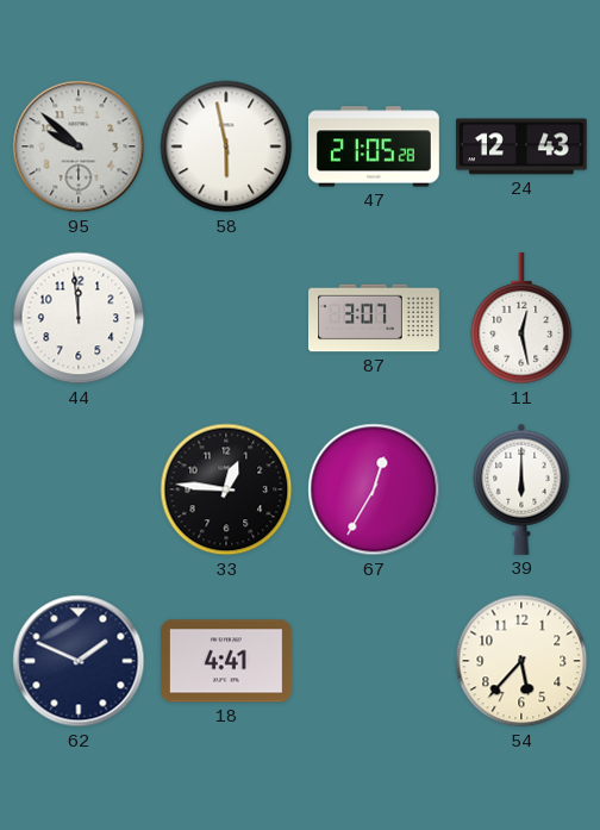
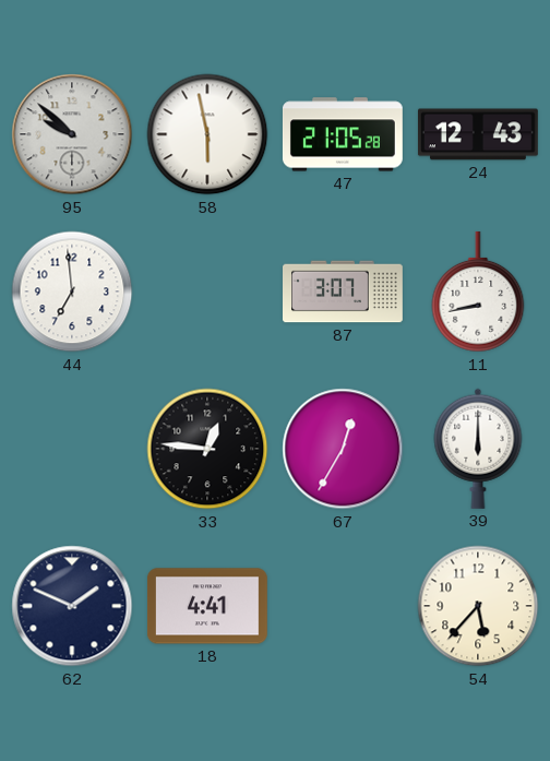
44: 11:59 -> 6:59 (72, 292)
11: 12:28 -> 8:43 (478, 292)
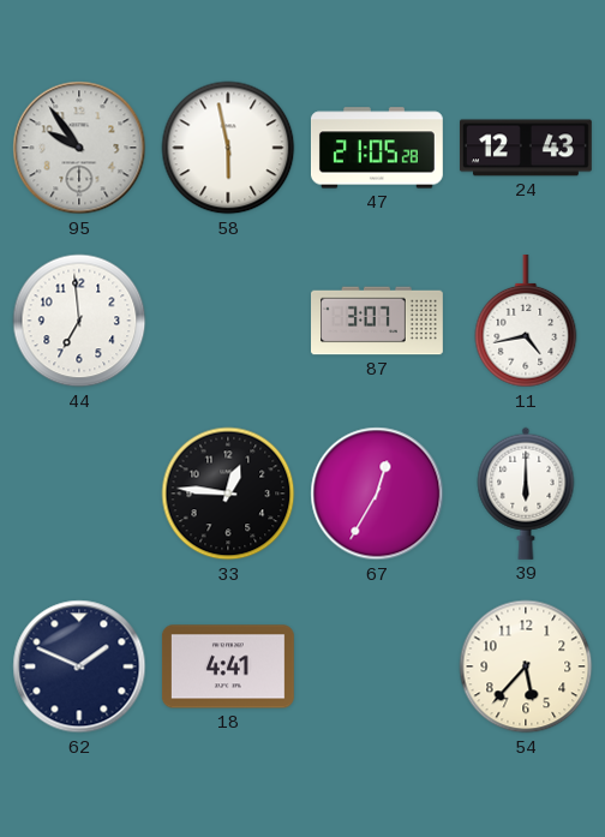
95: 9:52 -> 9:54 (79, 148)
11: 8:43 -> 4:43 (526, 321)
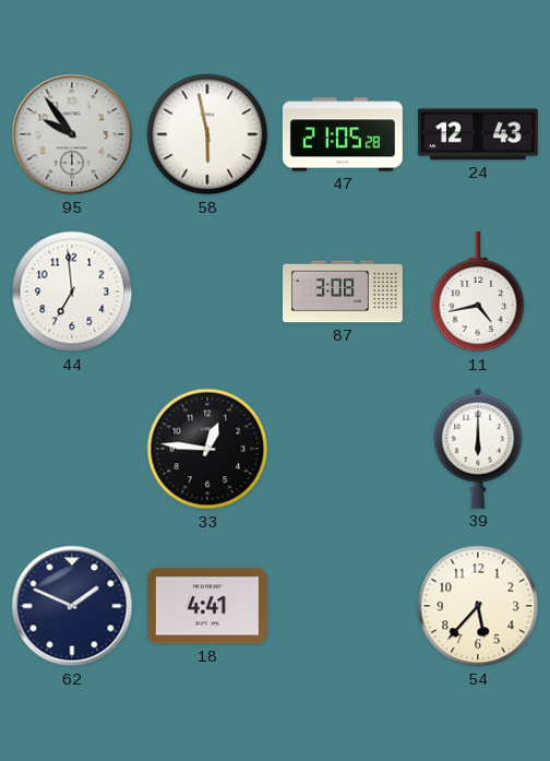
87: 3:07 -> 3:08 (344, 292)
67: 12:35 -> none (377, 494)
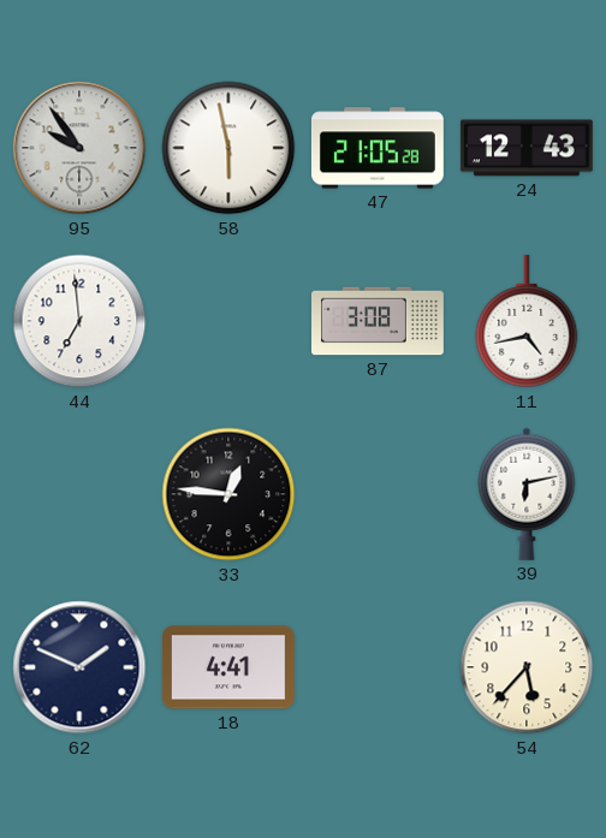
39: 6:00 -> 6:13 (527, 494)
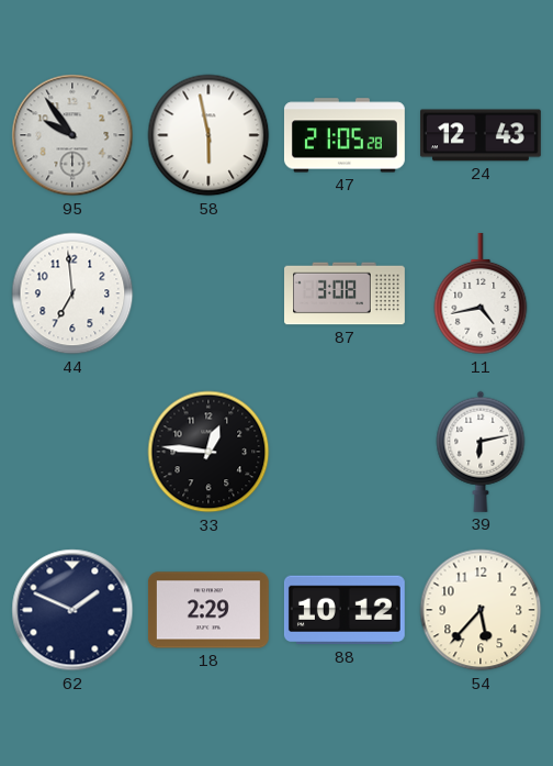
18: 4:41 -> 2:29 (208, 610)
88: none -> 10:12 (345, 610)
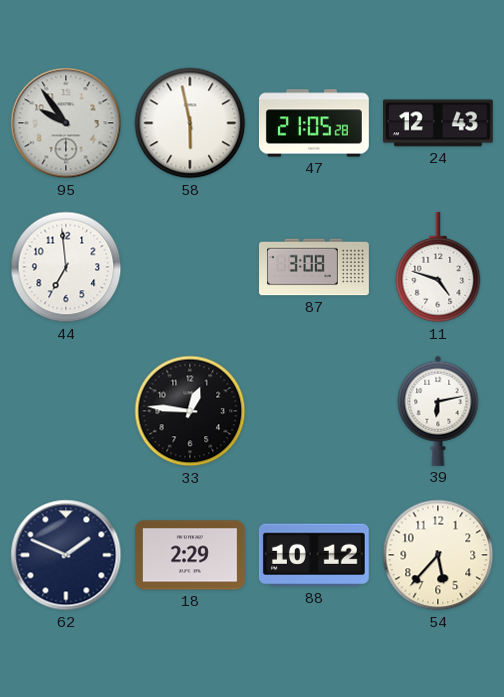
11: 4:43 -> 4:48 (438, 267)
